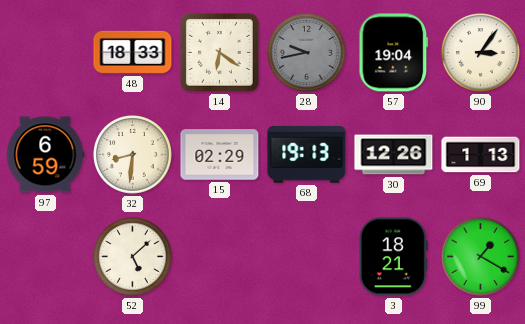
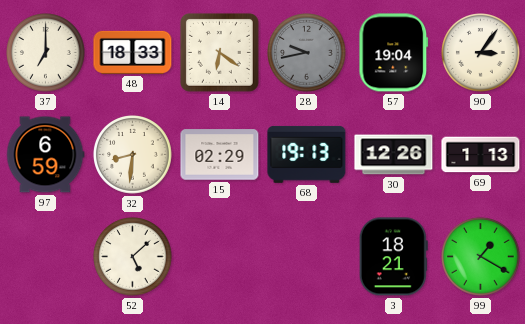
37: none -> 7:00 (46, 53)
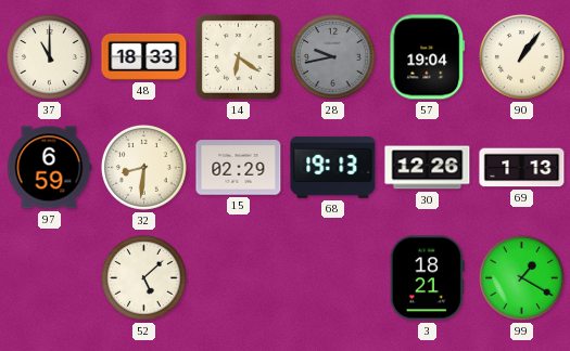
37: 7:00 -> 11:00 (50, 57)
90: 3:06 -> 1:06 (522, 57)
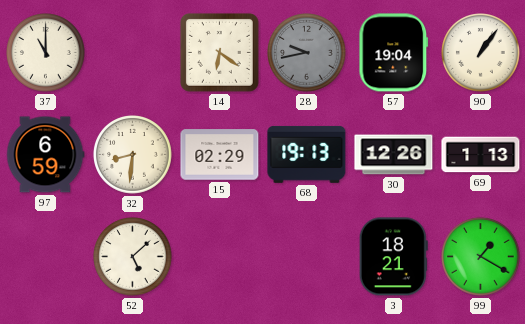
48: 18:33 -> none (144, 56)
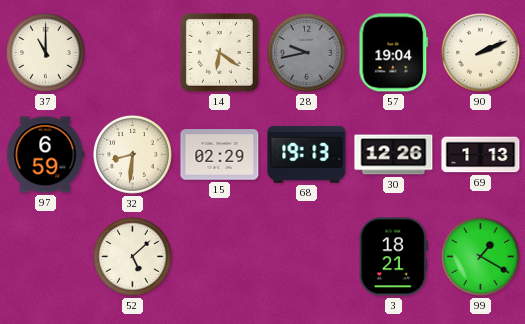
90: 1:06 -> 2:11 (481, 53)
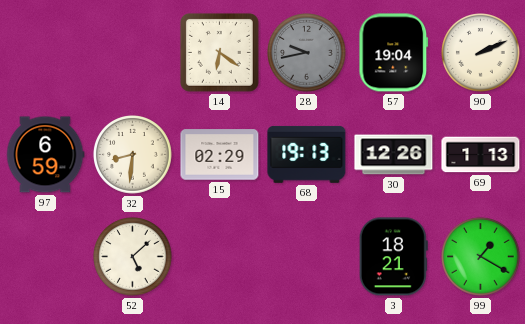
37: 11:00 -> none (46, 53)
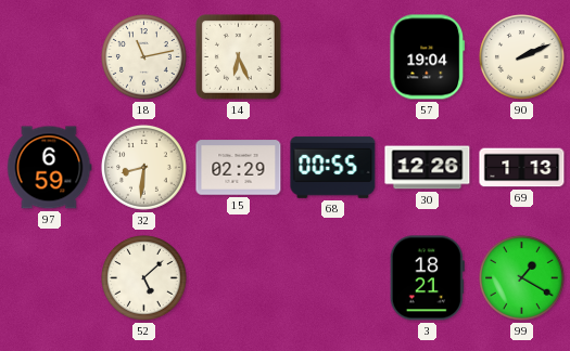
18: none -> 11:13 (144, 57)
14: 6:21 -> 6:26 (238, 56)
28: 9:43 -> none (307, 53)
68: 19:13 -> 00:55 (333, 167)
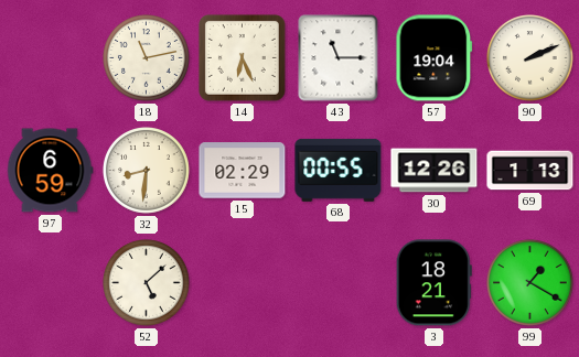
43: none -> 11:15 (339, 58)
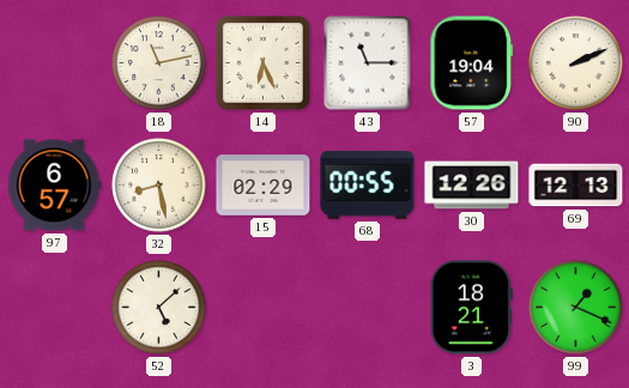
97: 6:59 -> 6:57 (54, 186)
32: 8:31 -> 8:28 (159, 186)
69: 1:13 -> 12:13 (576, 186)
99: 1:20 -> 1:19 (576, 308)
